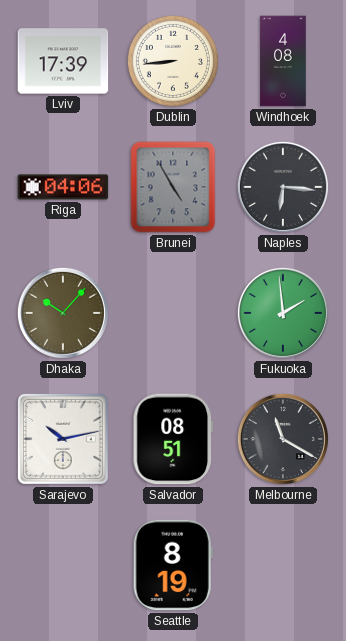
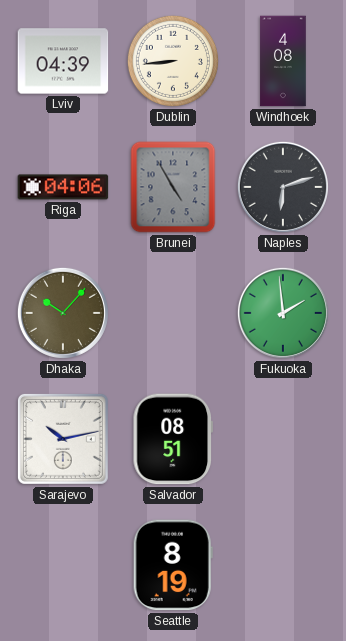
Lviv: 17:39 -> 04:39 (63, 61)
Naples: 6:16 -> 6:12 (283, 187)
Melbourne: 11:20 -> none (283, 439)
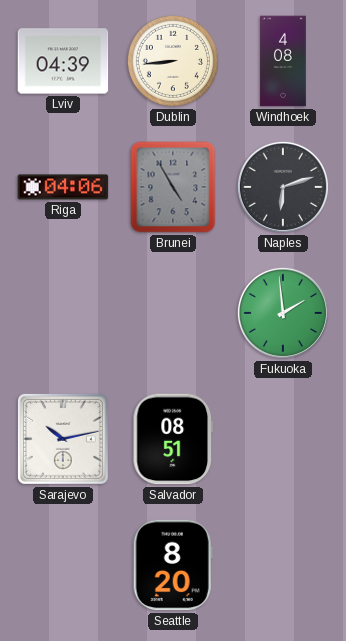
Dhaka: 10:07 -> none (63, 313)
Seattle: 8:19 -> 8:20 (173, 565)
